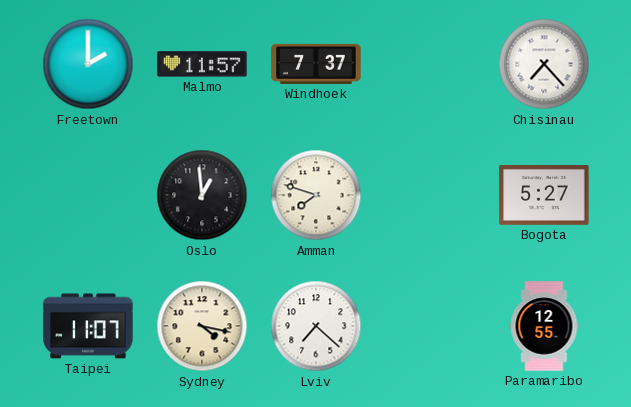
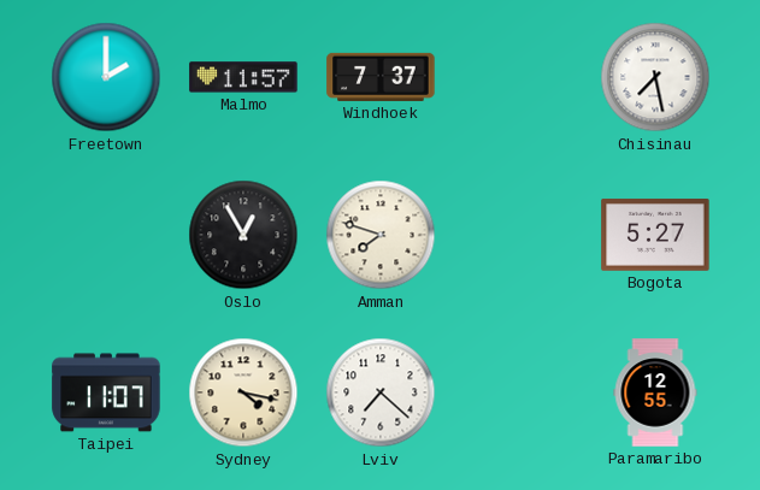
Chisinau: 7:23 -> 7:28 (655, 77)
Oslo: 12:59 -> 12:55 (243, 235)
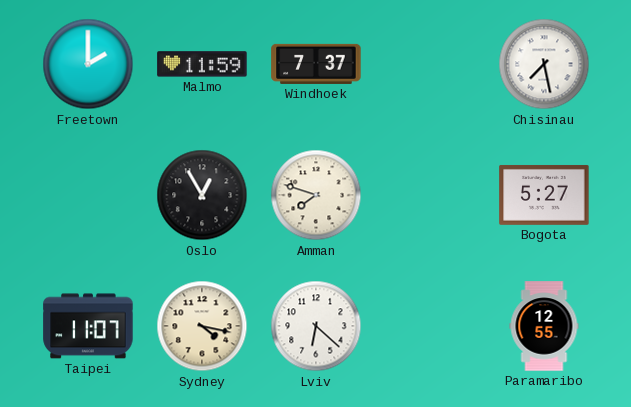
Malmo: 11:57 -> 11:59 (202, 64)
Lviv: 7:22 -> 6:22 (316, 326)
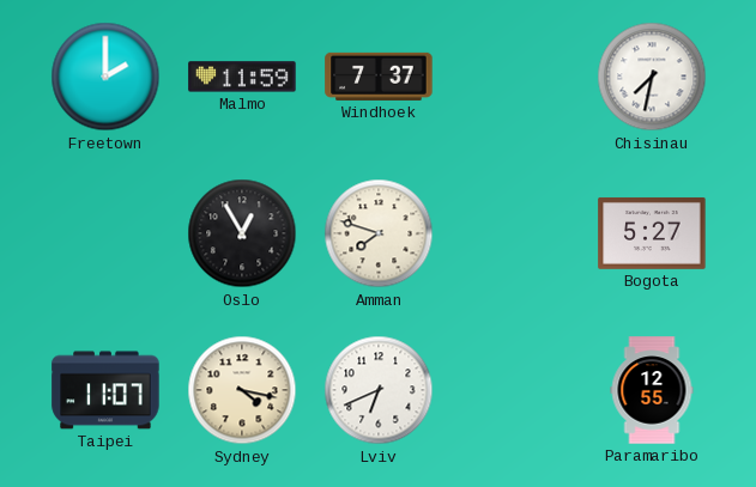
Chisinau: 7:28 -> 7:32 (652, 77)
Lviv: 6:22 -> 6:41 (379, 390)
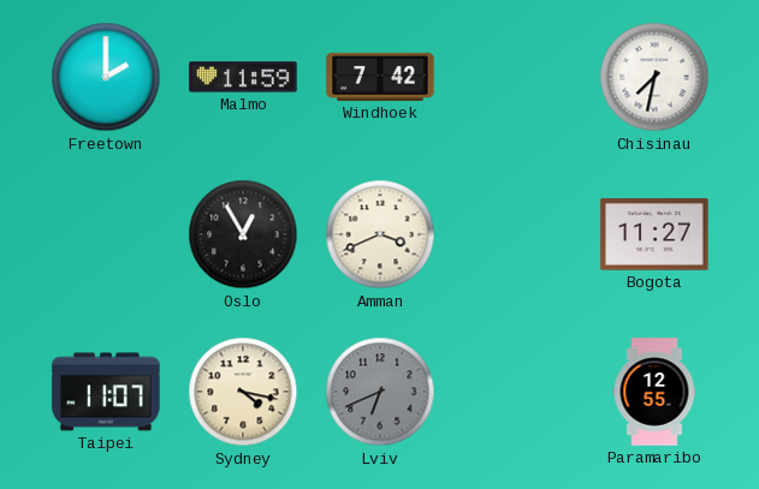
Windhoek: 7:37 -> 7:42 (380, 77)
Amman: 7:48 -> 3:41 (380, 234)
Bogota: 5:27 -> 11:27 (654, 234)
Lviv dial: white -> grey (380, 392)
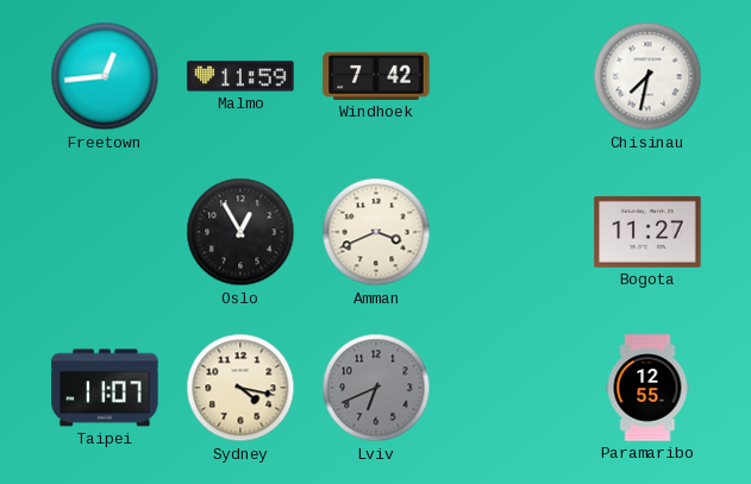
Freetown: 2:00 -> 12:44 (105, 76)
